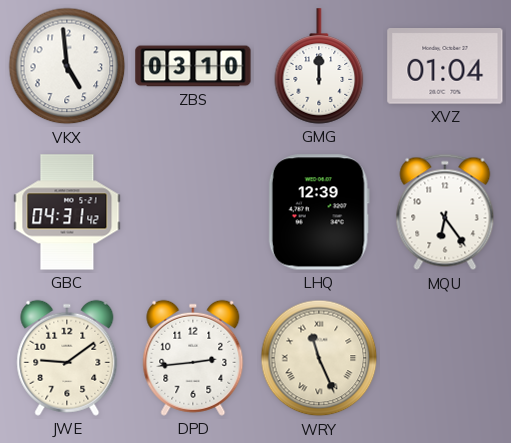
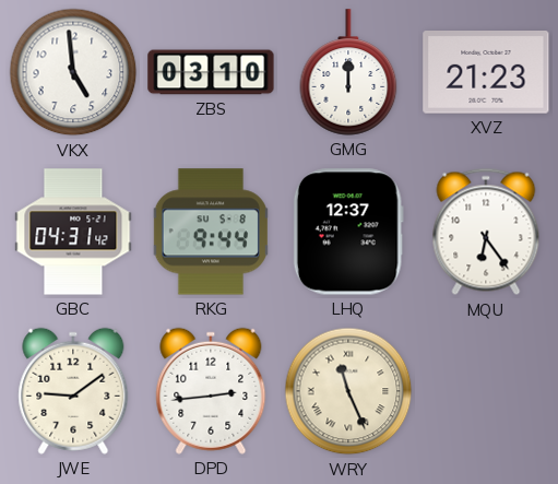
XVZ: 01:04 -> 21:23 (486, 72)
RKG: none -> 9:44 (211, 232)
LHQ: 12:39 -> 12:37 (348, 232)
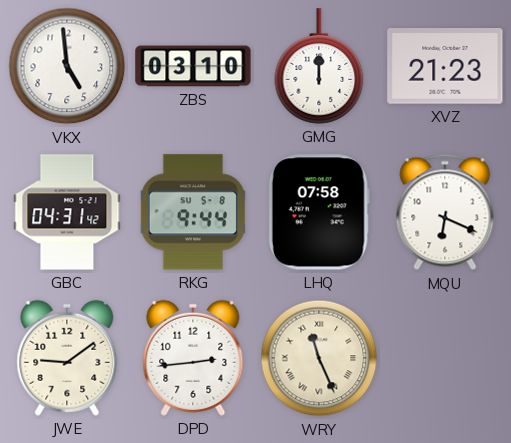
LHQ: 12:37 -> 07:58 (319, 212)
MQU: 6:24 -> 6:19 (445, 212)
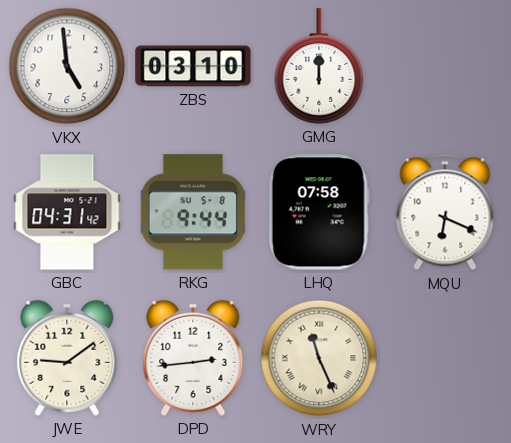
XVZ: 21:23 -> none (445, 66)
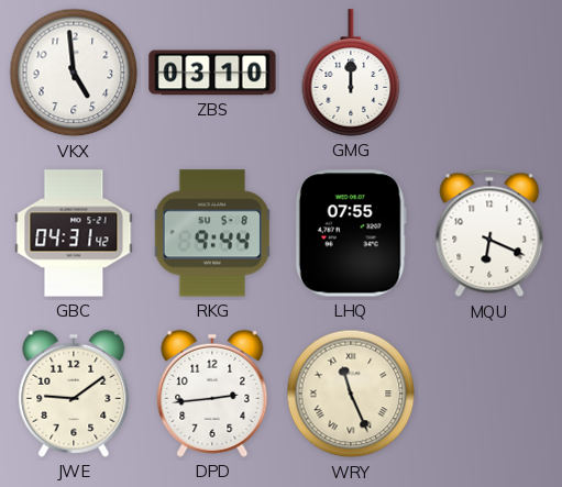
LHQ: 07:58 -> 07:55 (351, 233)
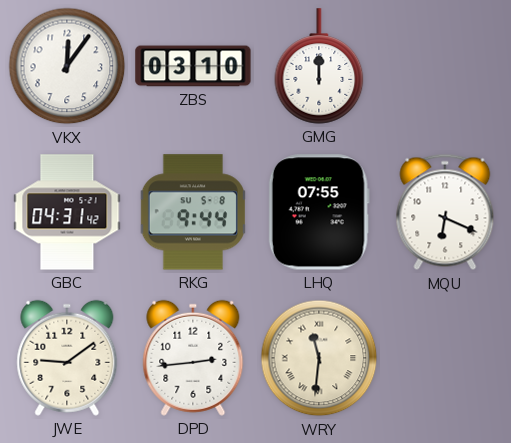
VKX: 4:59 -> 12:06 (67, 66)
WRY: 11:26 -> 11:31 (319, 358)
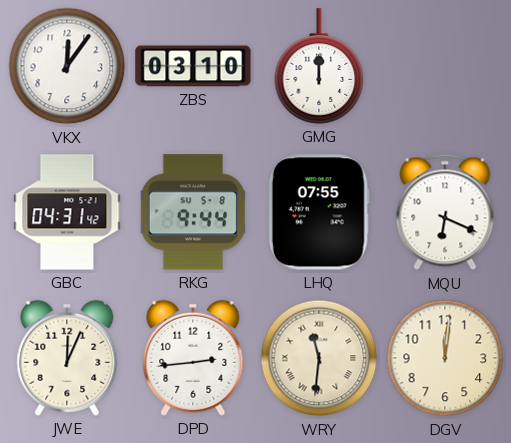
JWE: 9:09 -> 12:04 (67, 358)
DGV: none -> 12:01 (445, 358)
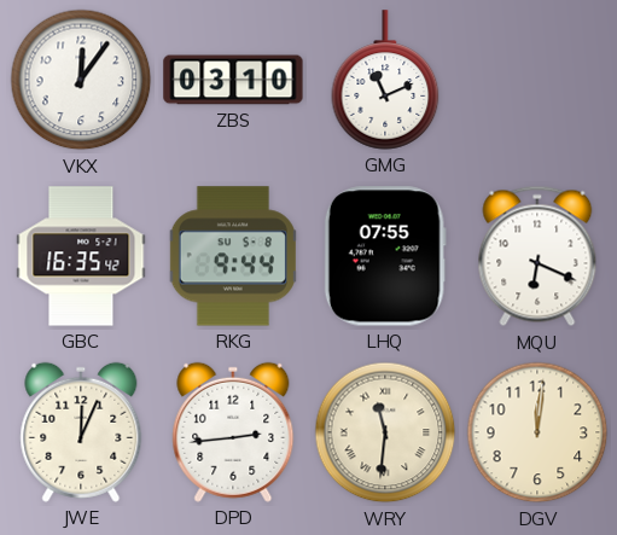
GMG: 12:00 -> 11:11 (385, 80)
GBC: 04:31 -> 16:35 (81, 256)
